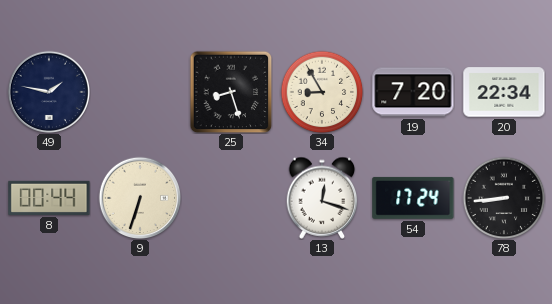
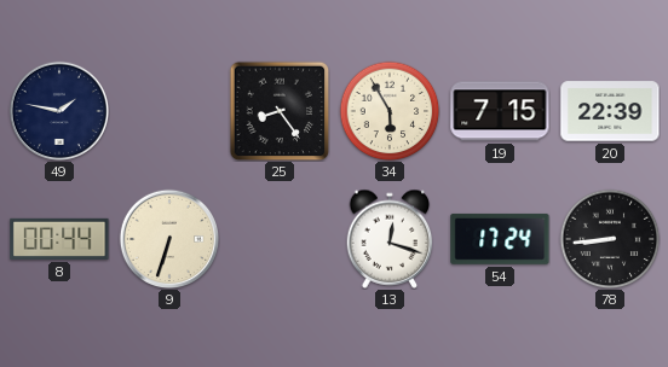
25: 8:27 -> 8:24 (280, 111)
34: 8:55 -> 5:55 (390, 111)
19: 7:20 -> 7:15 (500, 111)
20: 22:34 -> 22:39 (610, 111)
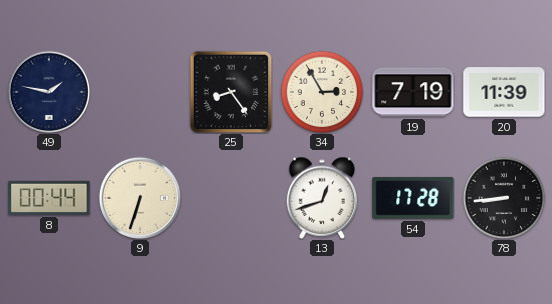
34: 5:55 -> 2:55 (322, 92)
19: 7:15 -> 7:19 (413, 92)
20: 22:39 -> 11:39 (504, 92)
13: 12:18 -> 12:42 (322, 198)
54: 17:24 -> 17:28 (413, 198)
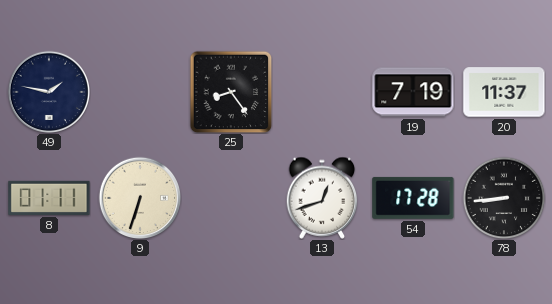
34: 2:55 -> none (322, 92)
20: 11:39 -> 11:37 (504, 92)
8: 00:44 -> 01:11 (49, 198)
